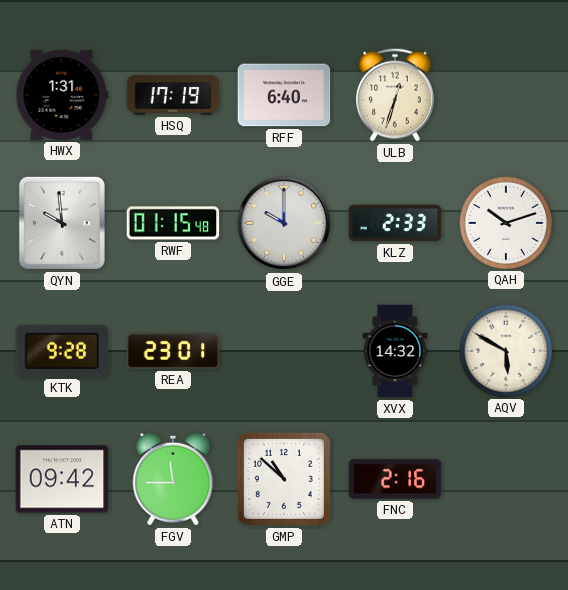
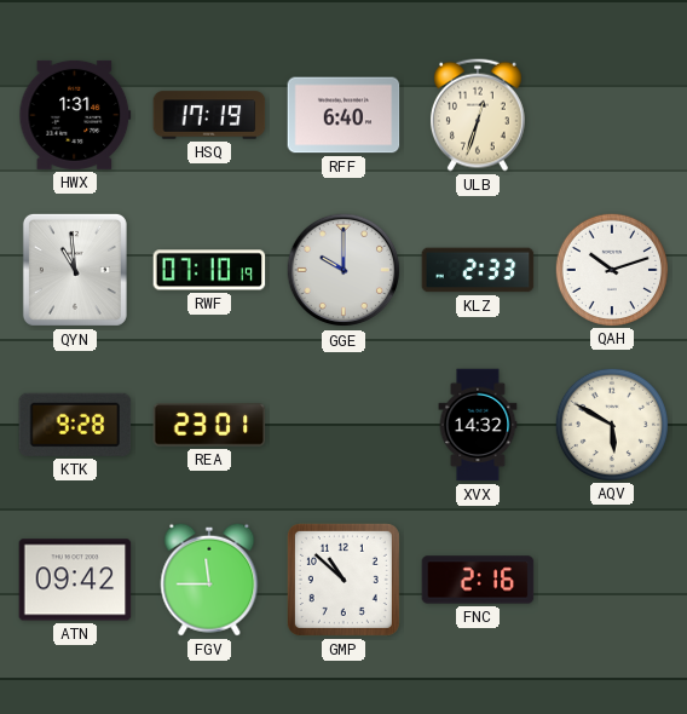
QYN: 9:59 -> 10:59 (75, 270)
RWF: 01:15 -> 07:10 (209, 270)
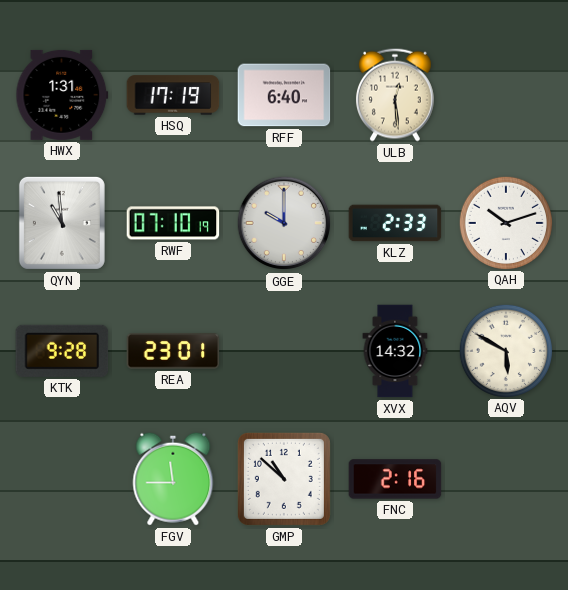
ULB: 12:33 -> 12:29 (395, 95)
ATN: 09:42 -> none (75, 580)
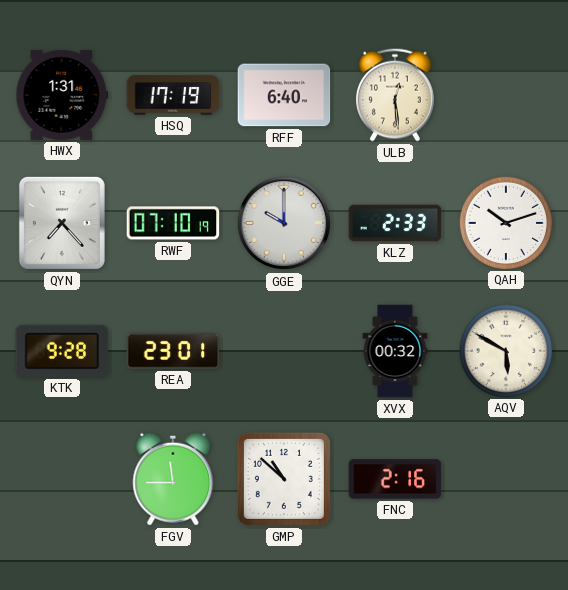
QYN: 10:59 -> 7:23 (62, 223)
XVX: 14:32 -> 00:32 (395, 351)
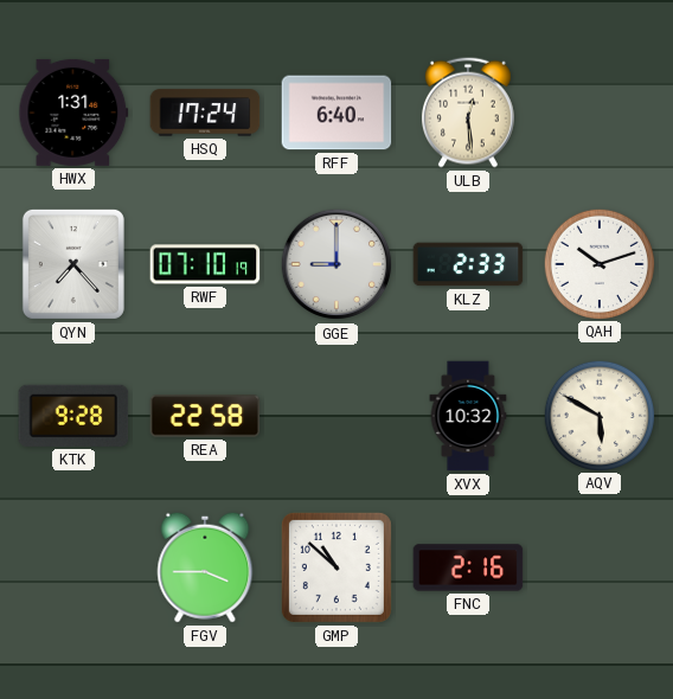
HSQ: 17:19 -> 17:24 (205, 113)
GGE: 10:00 -> 9:00 (336, 264)
REA: 23:01 -> 22:58 (205, 416)
XVX: 00:32 -> 10:32 (468, 416)
FGV: 11:45 -> 3:45 (205, 567)
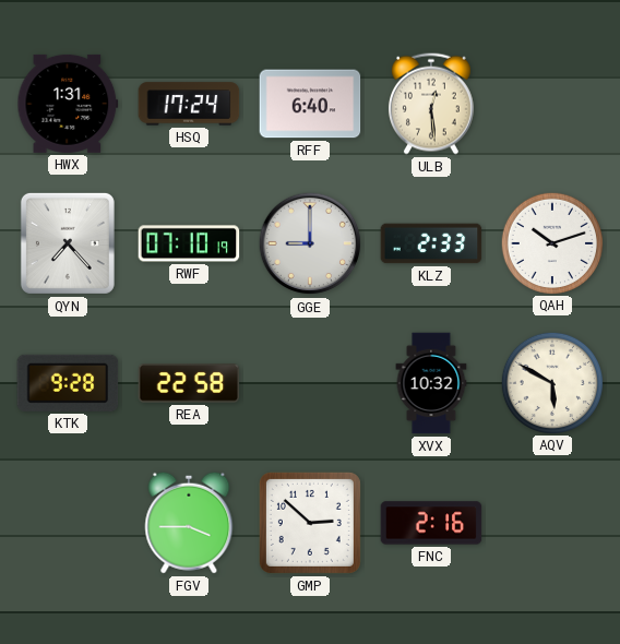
GMP: 10:52 -> 2:52 (310, 523)
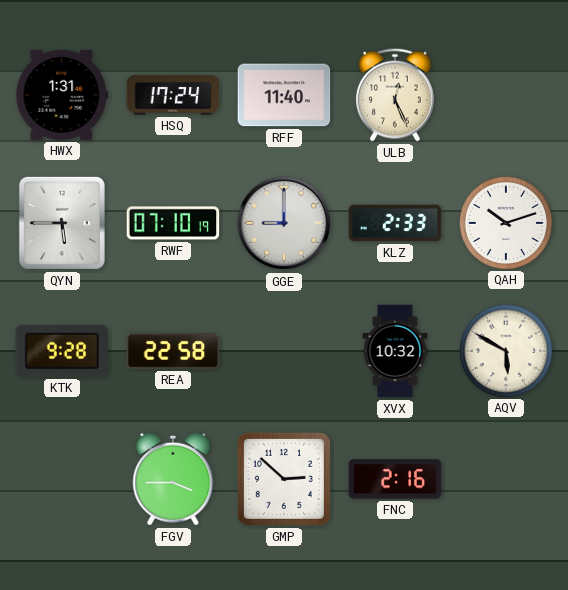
RFF: 6:40 -> 11:40 (284, 95)
ULB: 12:29 -> 12:26 (395, 95)
QYN: 7:23 -> 5:45 (62, 223)
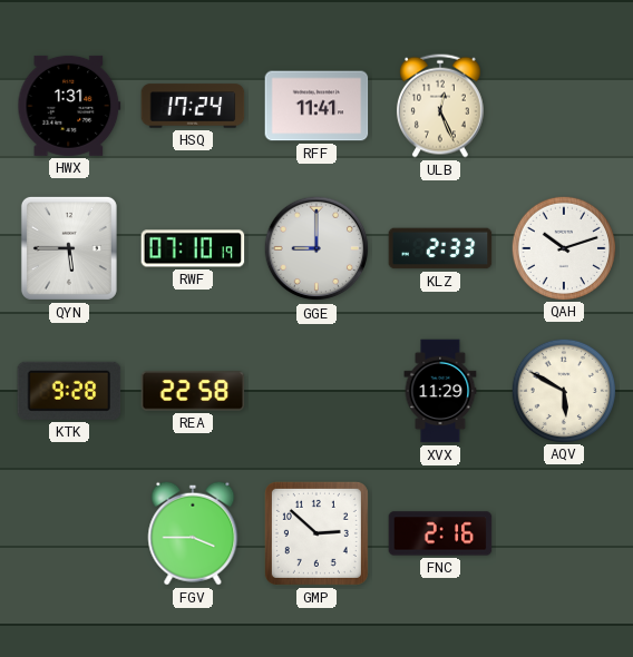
RFF: 11:40 -> 11:41 (316, 106)
XVX: 10:32 -> 11:29 (440, 391)
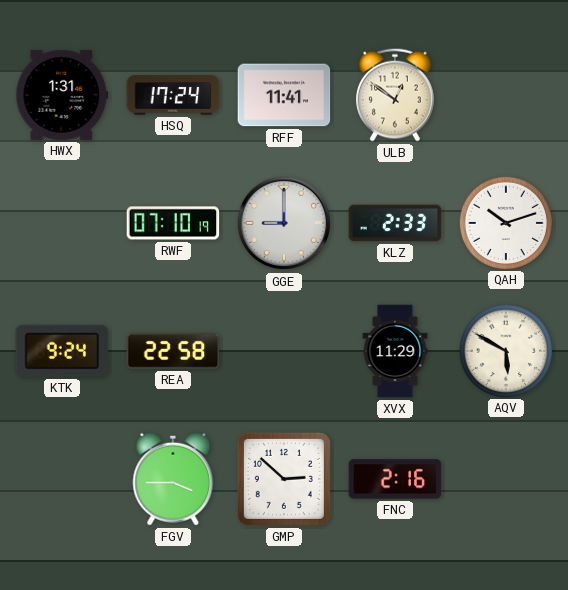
ULB: 12:26 -> 12:51 (395, 95)
QYN: 5:45 -> none (69, 248)
KTK: 9:28 -> 9:24 (62, 351)
